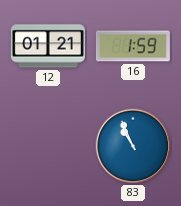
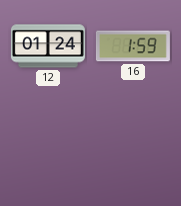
12: 01:21 -> 01:24 (48, 46)
83: 10:56 -> none (133, 146)
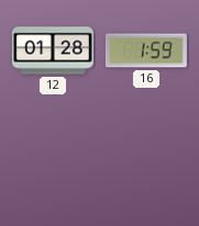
12: 01:24 -> 01:28 (53, 50)
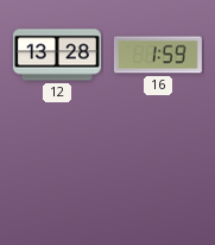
12: 01:28 -> 13:28 (57, 55)
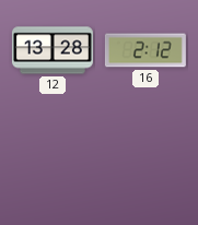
16: 1:59 -> 2:12 (145, 50)
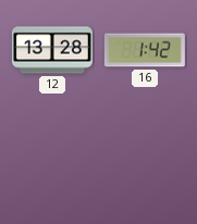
16: 2:12 -> 1:42 (145, 50)
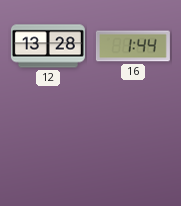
16: 1:42 -> 1:44 (133, 46)
